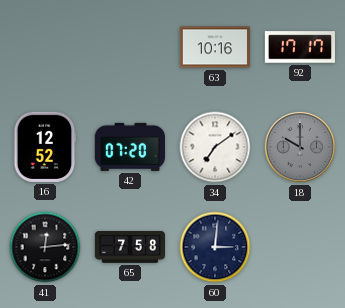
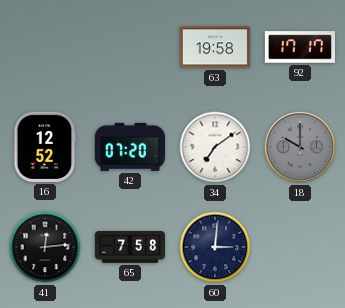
63: 10:16 -> 19:58 (214, 47)
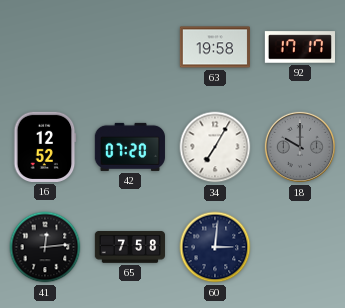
34: 7:09 -> 7:05 (215, 147)
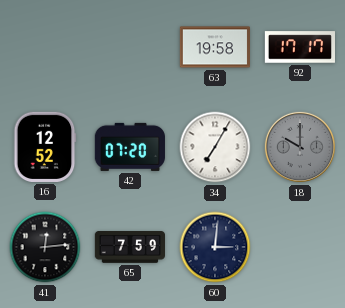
65: 7:58 -> 7:59 (129, 248)
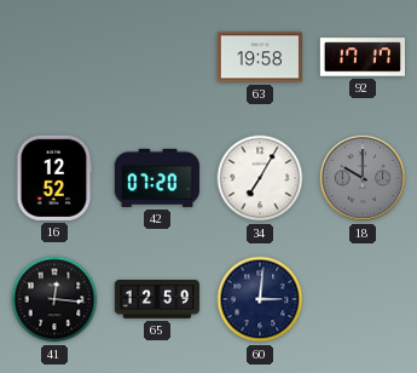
41: 12:14 -> 12:16 (54, 299)
65: 7:59 -> 12:59 (156, 300)
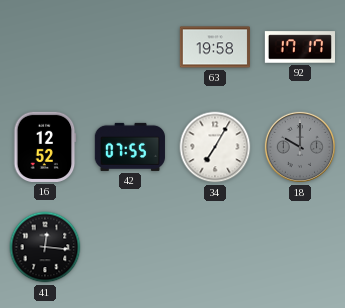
42: 07:20 -> 07:55 (130, 147)
65: 12:59 -> none (156, 300)
60: 3:01 -> none (260, 299)
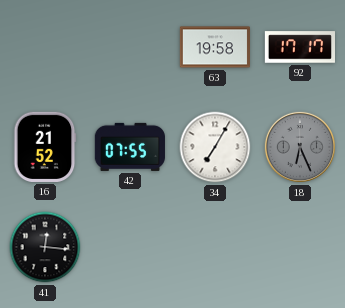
16: 12:52 -> 21:52 (45, 147)
18: 10:00 -> 6:26 (300, 147)
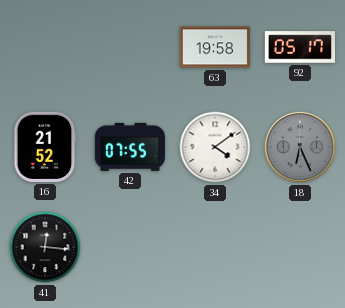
92: 17:17 -> 05:17 (299, 47)
34: 7:05 -> 4:09 (215, 147)
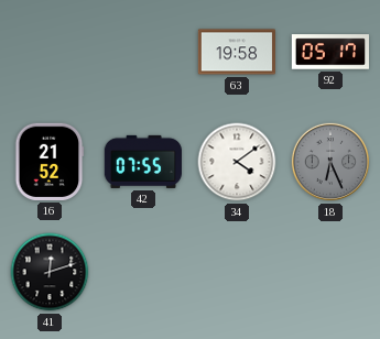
41: 12:16 -> 12:12 (50, 272)
